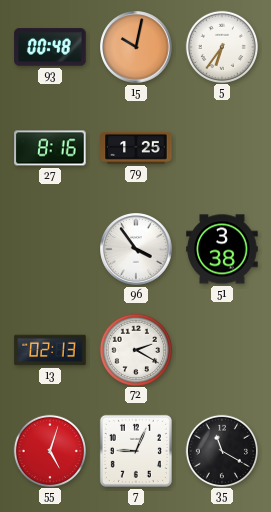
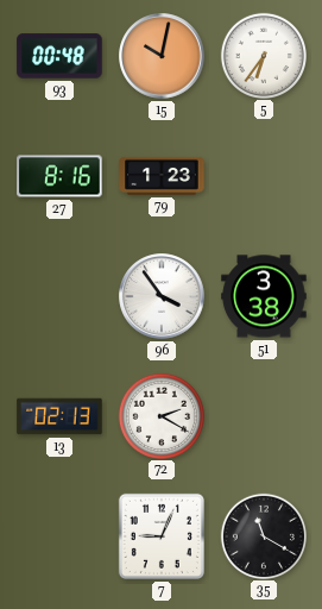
79: 1:25 -> 1:23 (162, 176)
55: 5:03 -> none (49, 450)
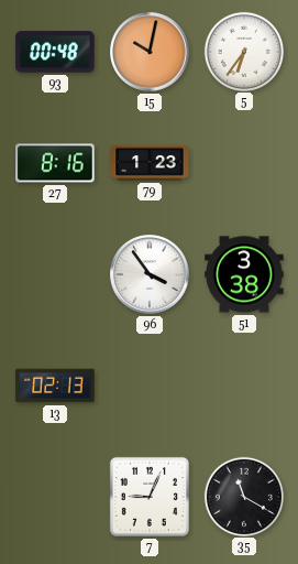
72: 2:20 -> none (160, 415)
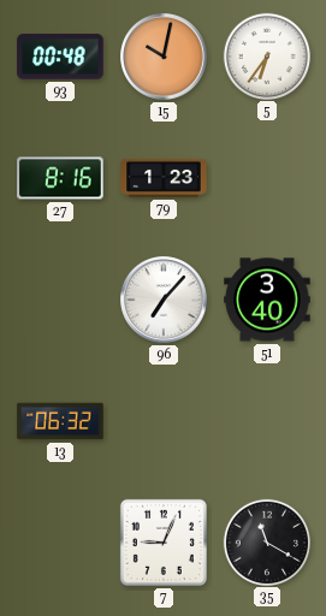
96: 3:54 -> 7:07 (164, 300)
51: 3:38 -> 3:40 (267, 300)
13: 02:13 -> 06:32 (60, 421)
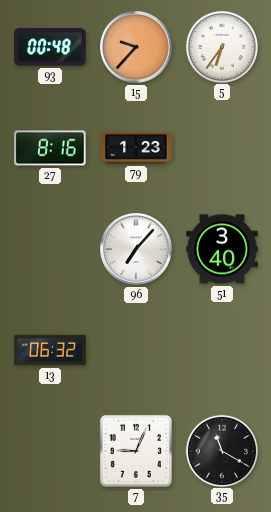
15: 10:02 -> 9:37 (136, 47)
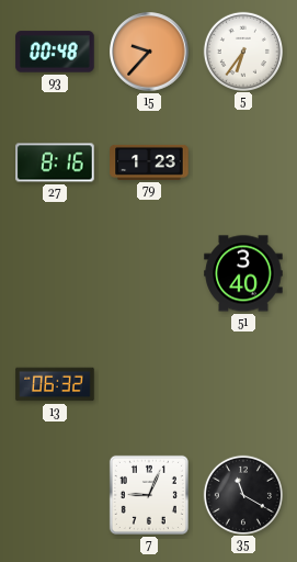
96: 7:07 -> none (136, 249)
